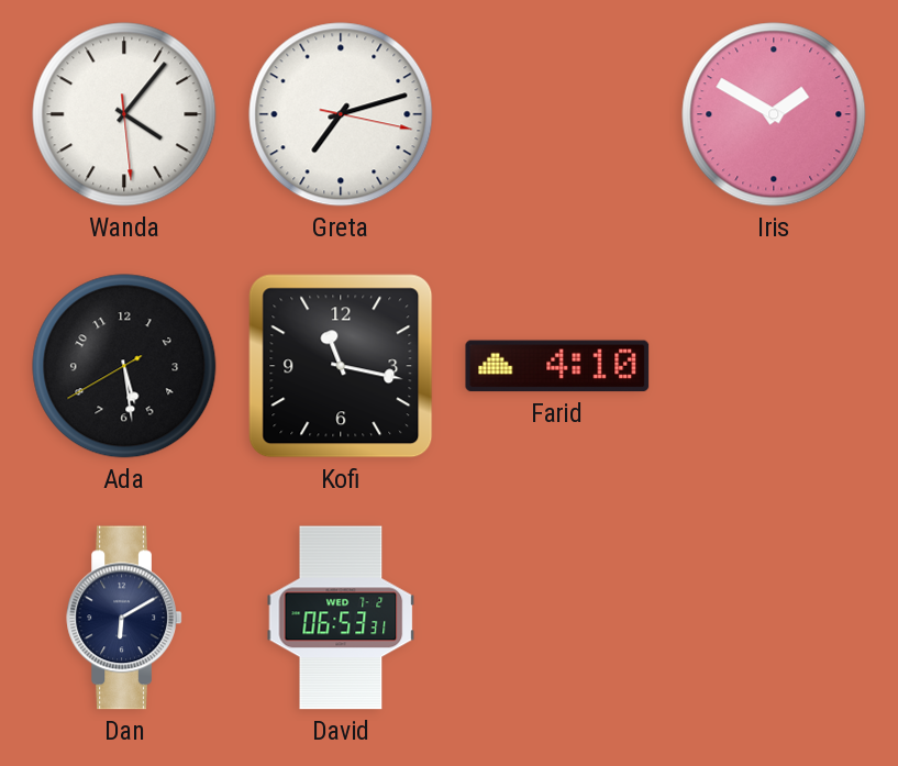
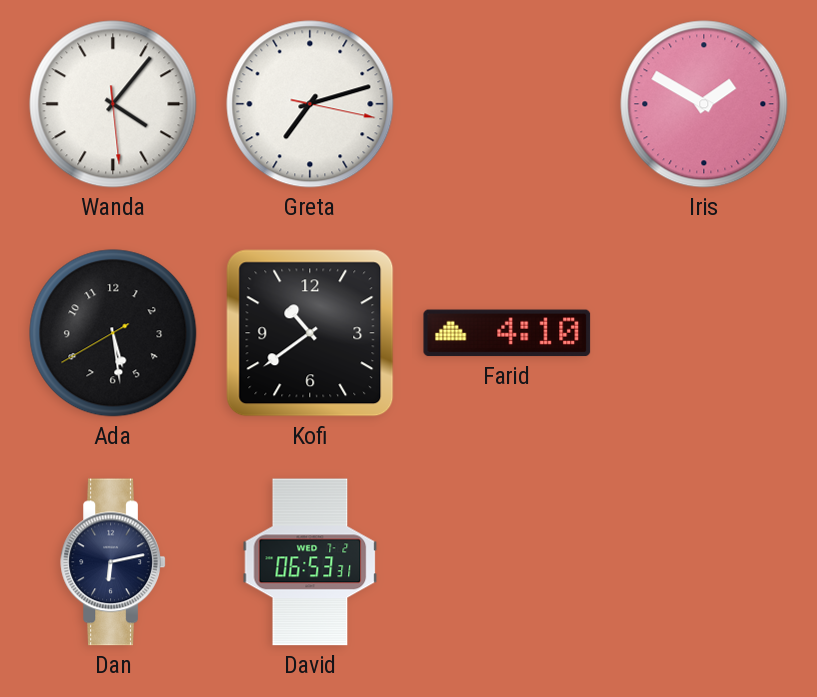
Kofi: 11:17 -> 10:39 (310, 333)
Dan: 6:10 -> 6:13 (113, 562)
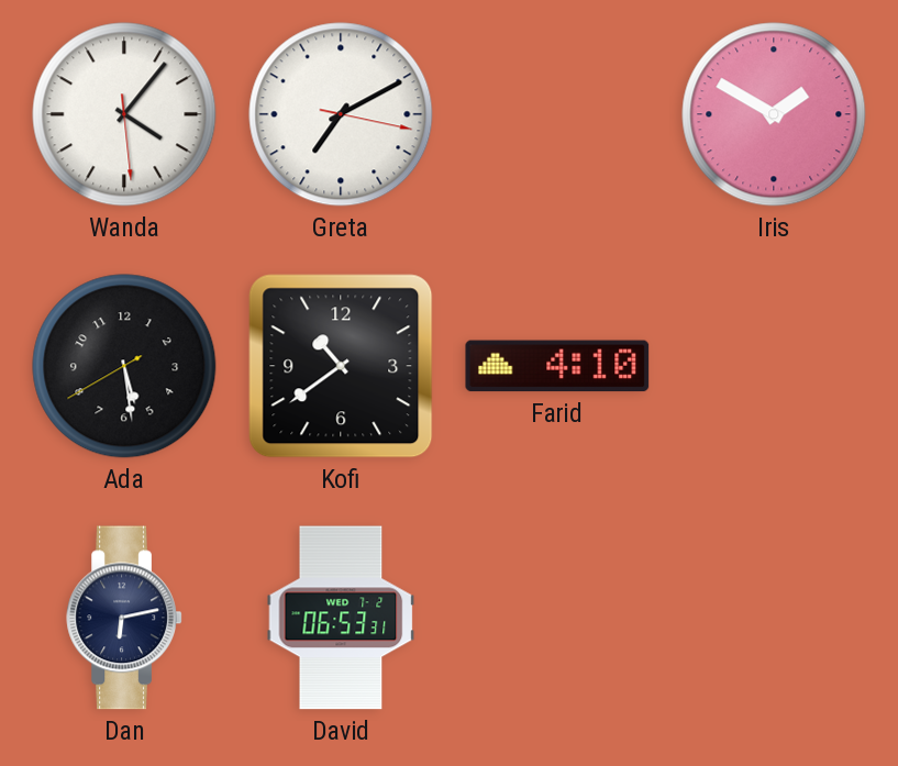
Greta: 7:12 -> 7:10 (341, 114)
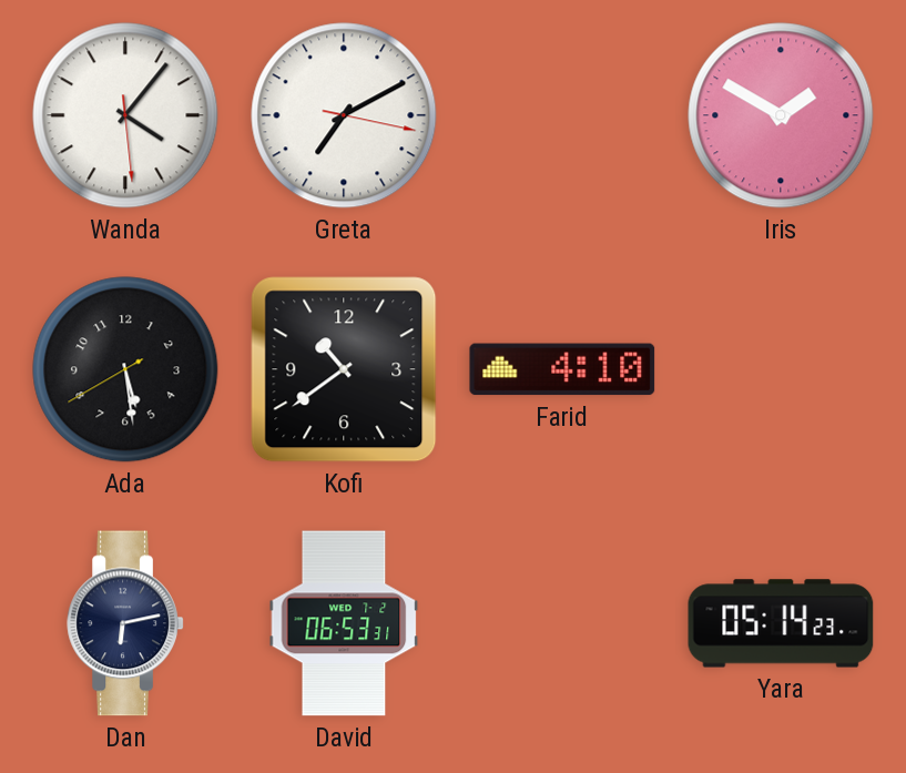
Yara: none -> 05:14 (781, 623)
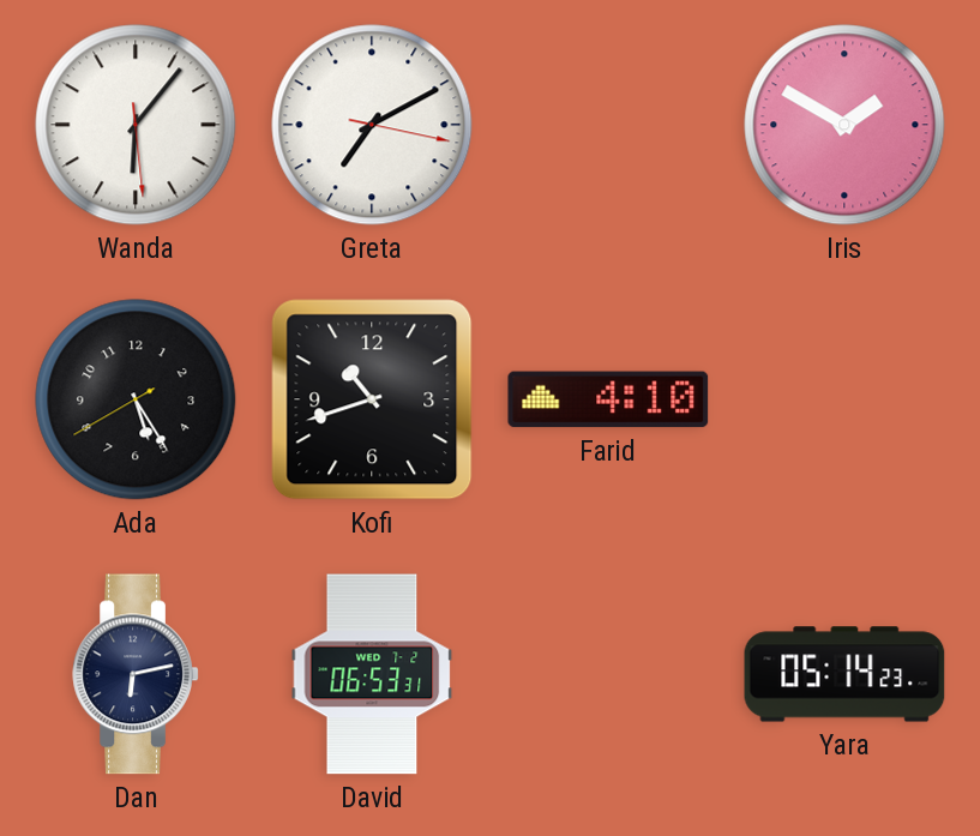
Wanda: 4:06 -> 6:06 (136, 125)
Ada: 5:28 -> 5:24 (136, 399)
Kofi: 10:39 -> 10:42 (372, 399)
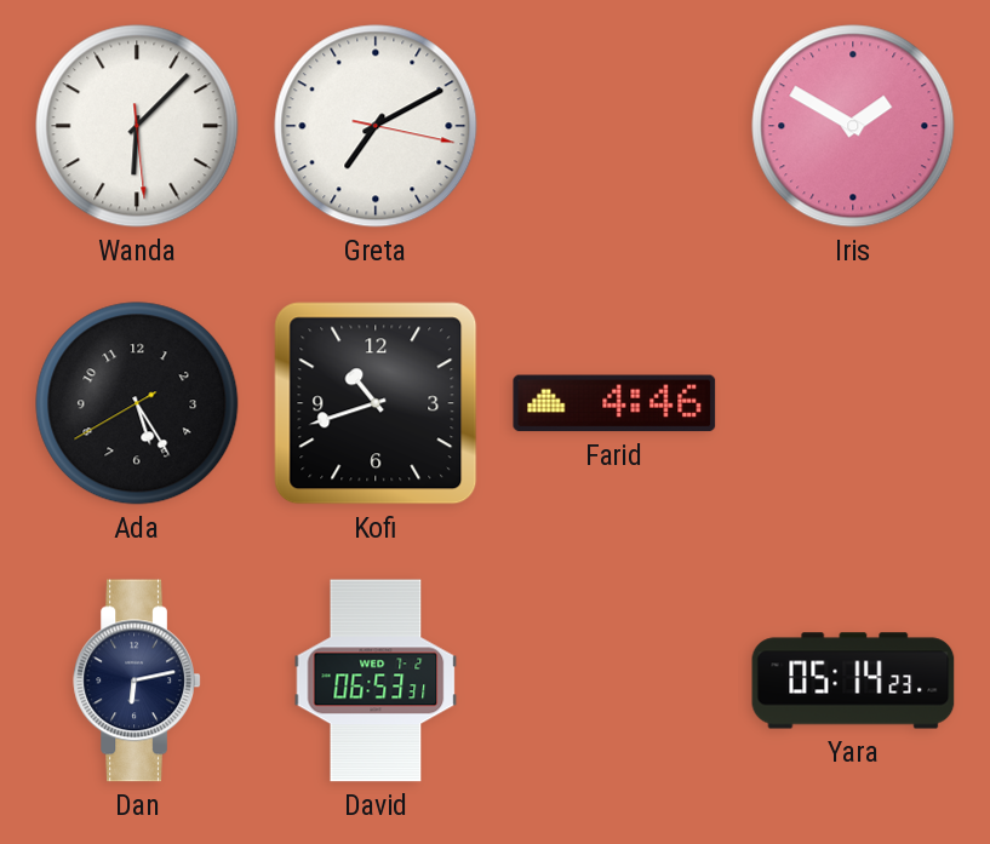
Wanda: 6:06 -> 6:07 (137, 126)
Farid: 4:10 -> 4:46 (614, 403)
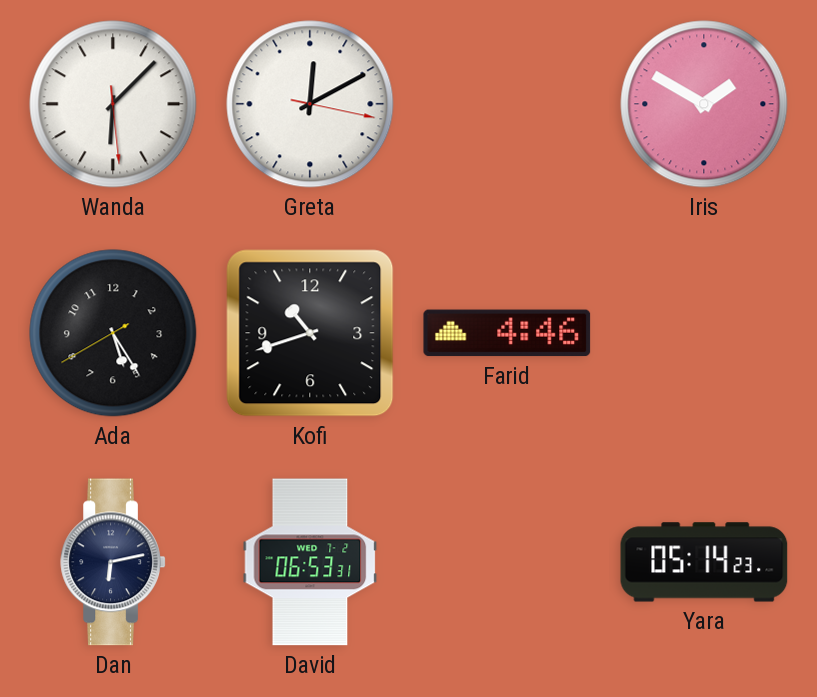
Greta: 7:10 -> 12:10 (310, 104)
